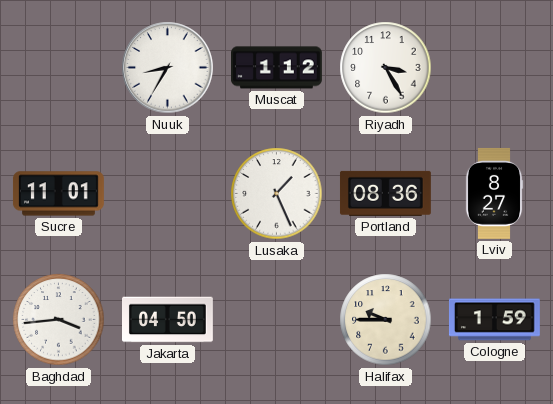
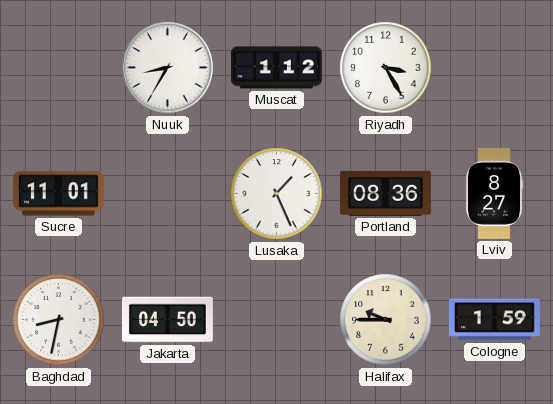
Baghdad: 3:44 -> 8:32 (59, 320)
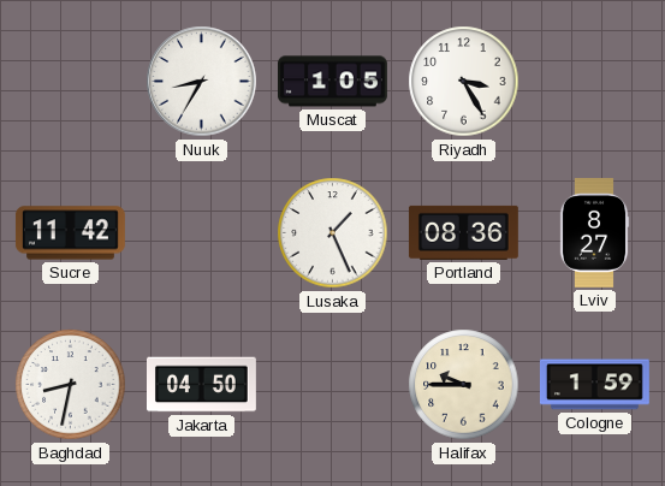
Muscat: 1:12 -> 1:05 (333, 82)
Sucre: 11:01 -> 11:42 (70, 233)
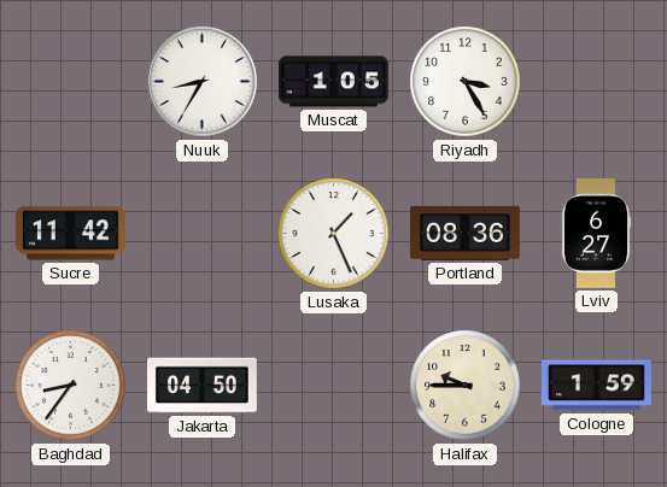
Lviv: 8:27 -> 6:27 (596, 233)
Baghdad: 8:32 -> 8:36 (71, 386)
